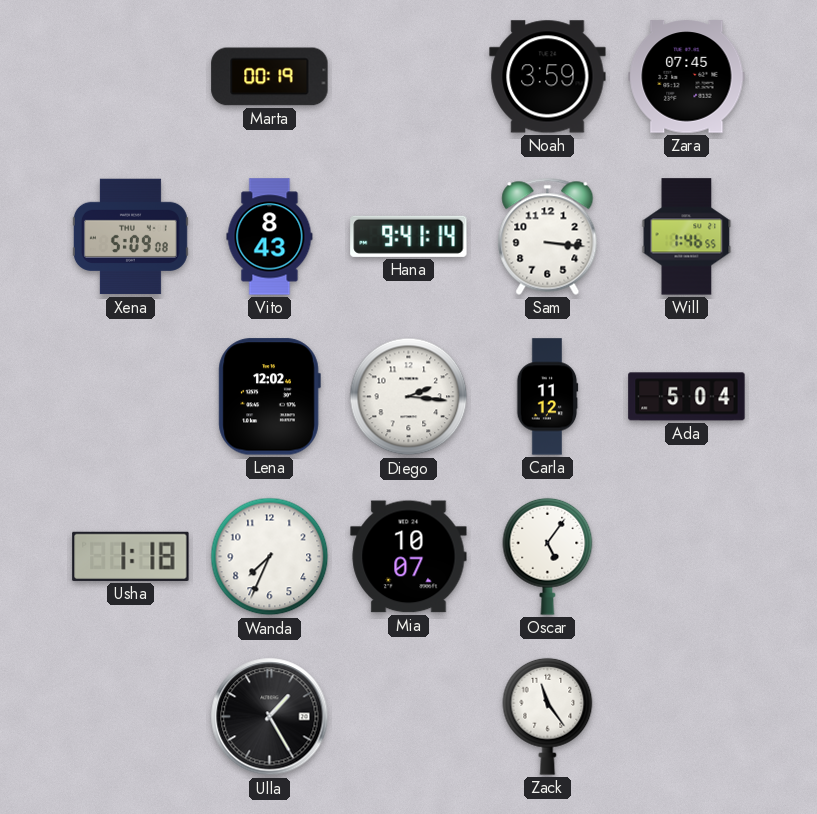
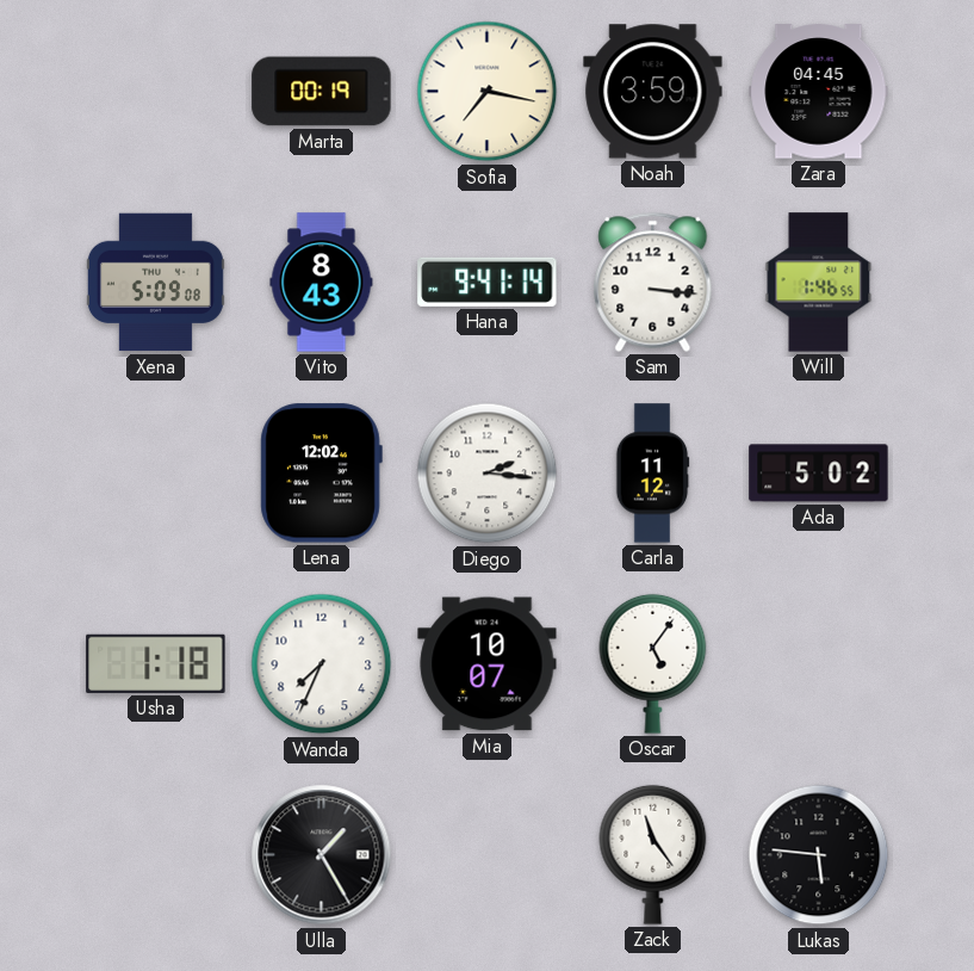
Sofia: none -> 7:17 (488, 92)
Zara: 07:45 -> 04:45 (819, 92)
Ada: 5:04 -> 5:02 (819, 474)
Lukas: none -> 5:46 (819, 855)
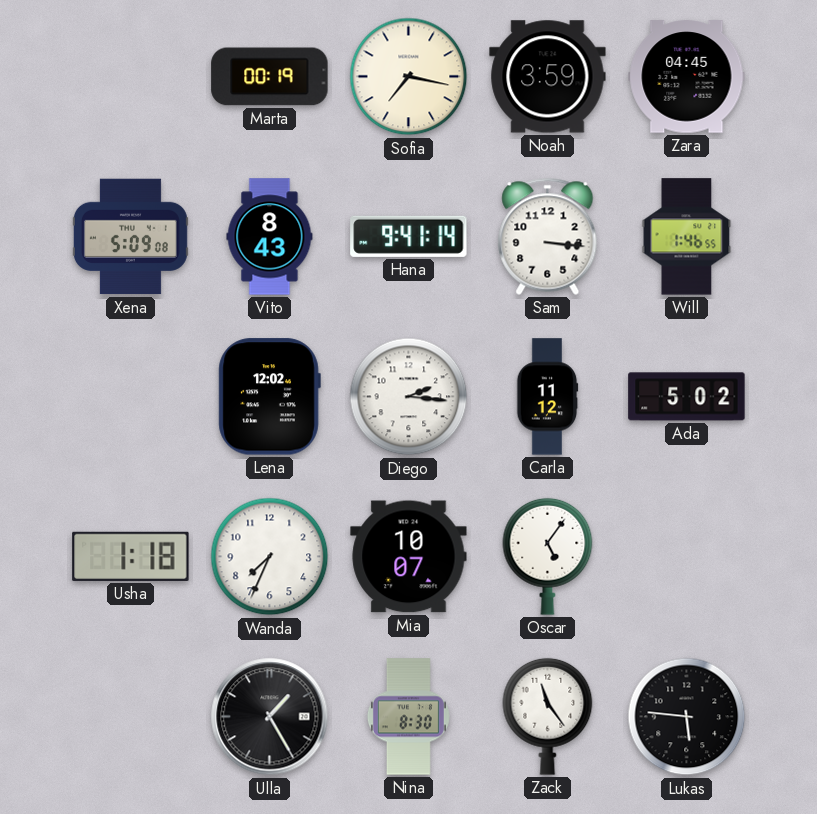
Nina: none -> 8:30 (408, 717)
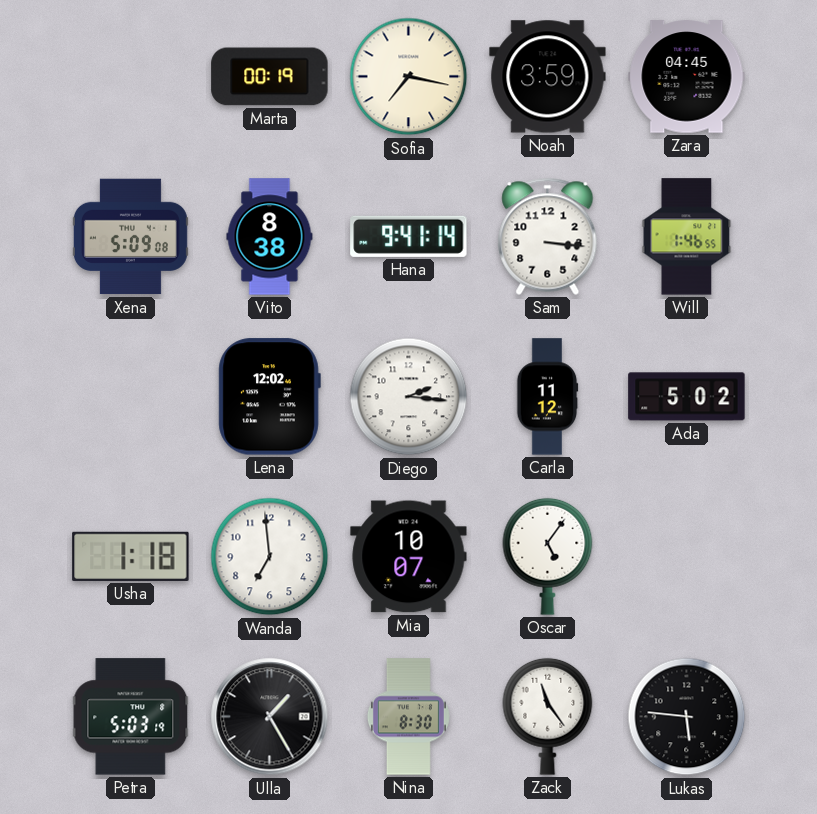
Vito: 8:43 -> 8:38 (270, 237)
Wanda: 7:34 -> 6:59 (270, 557)
Petra: none -> 5:03 (131, 717)
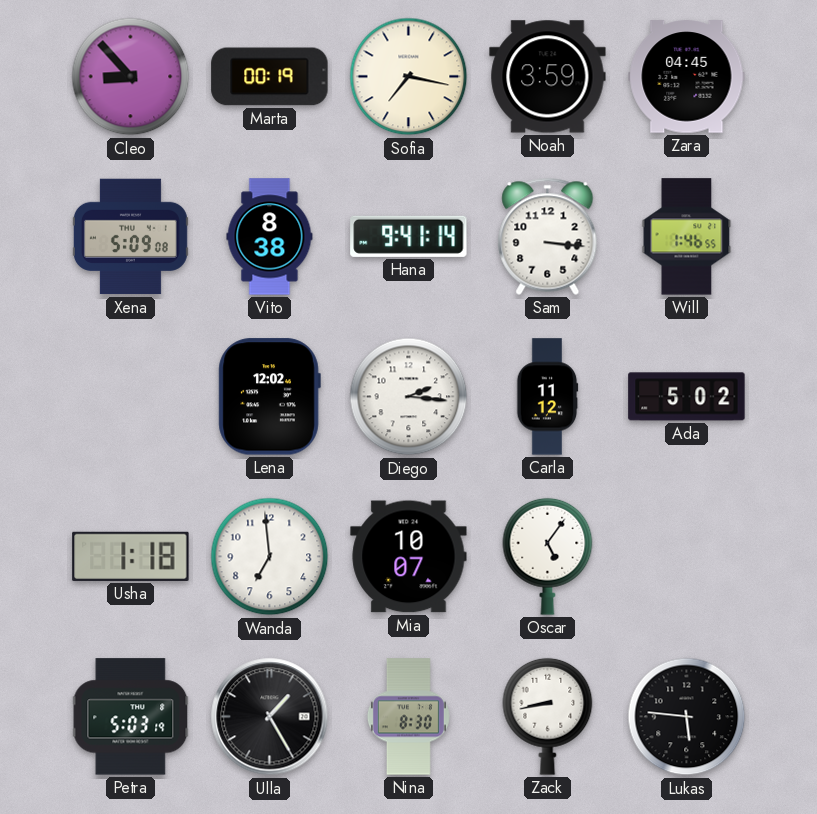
Cleo: none -> 8:53 (131, 77)
Zack: 11:24 -> 8:43 (548, 716)
